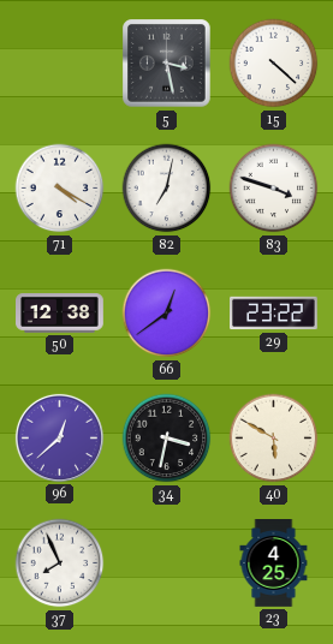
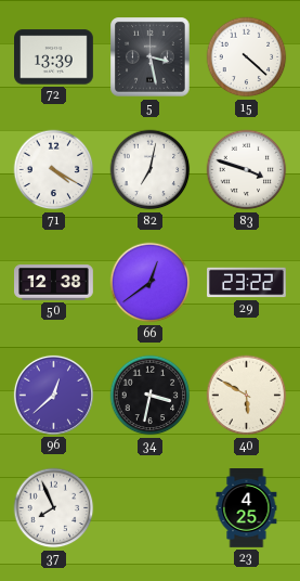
72: none -> 13:39 (54, 57)
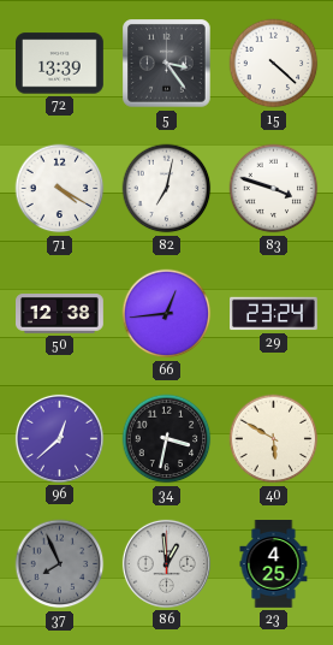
5: 3:28 -> 3:24 (167, 64)
66: 12:39 -> 12:44 (167, 314)
29: 23:22 -> 23:24 (274, 314)
37 dial: white -> grey (60, 564)
86: none -> 12:59 (166, 563)
